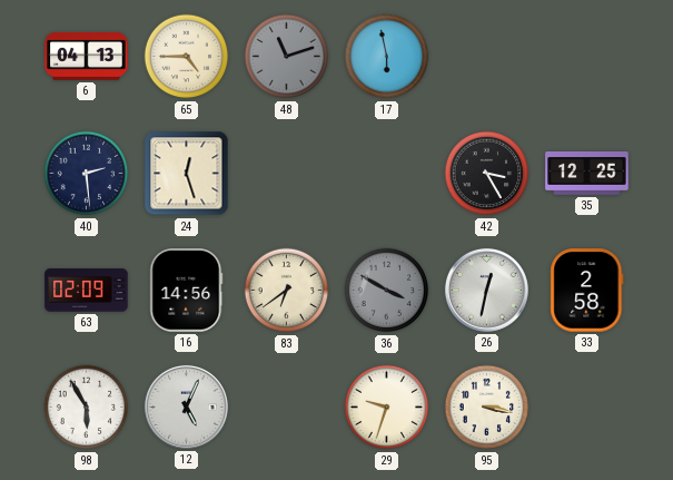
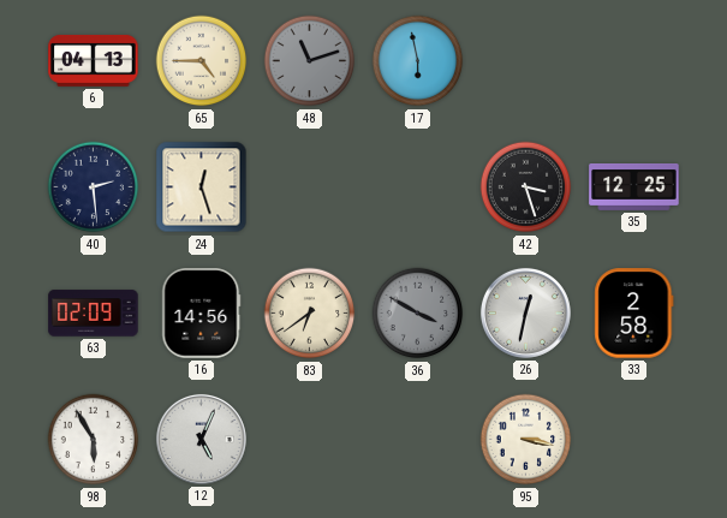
42: 3:25 -> 3:27 (526, 187)
29: 9:33 -> none (387, 408)
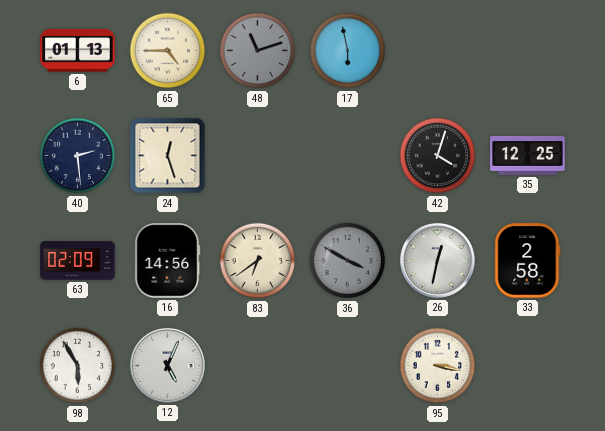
6: 04:13 -> 01:13 (78, 50)
42: 3:27 -> 4:03 (438, 156)
